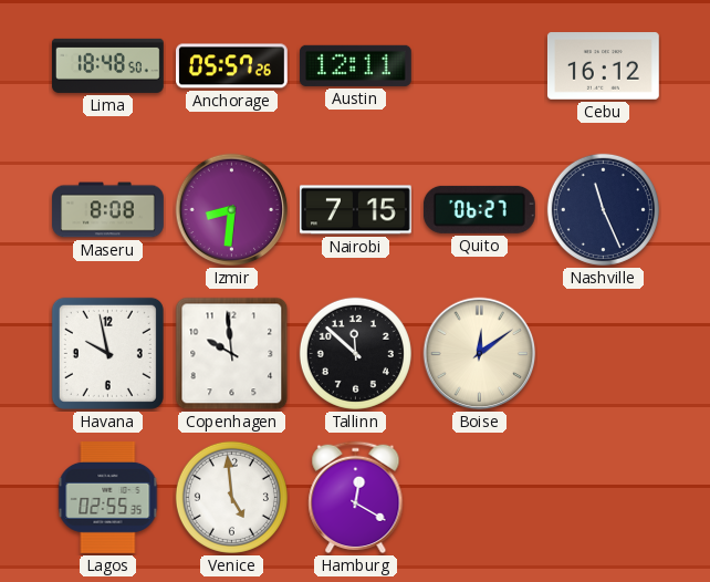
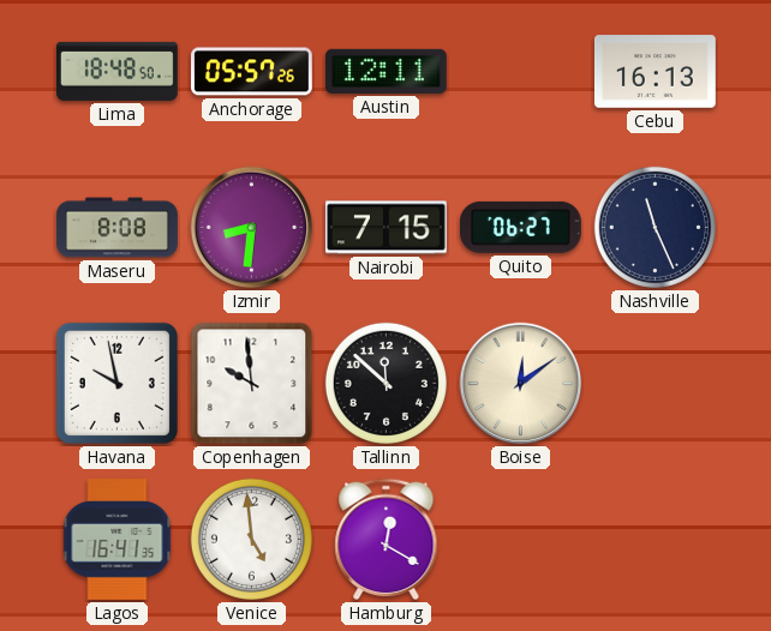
Cebu: 16:12 -> 16:13 (655, 72)
Lagos: 02:55 -> 16:41 (118, 540)
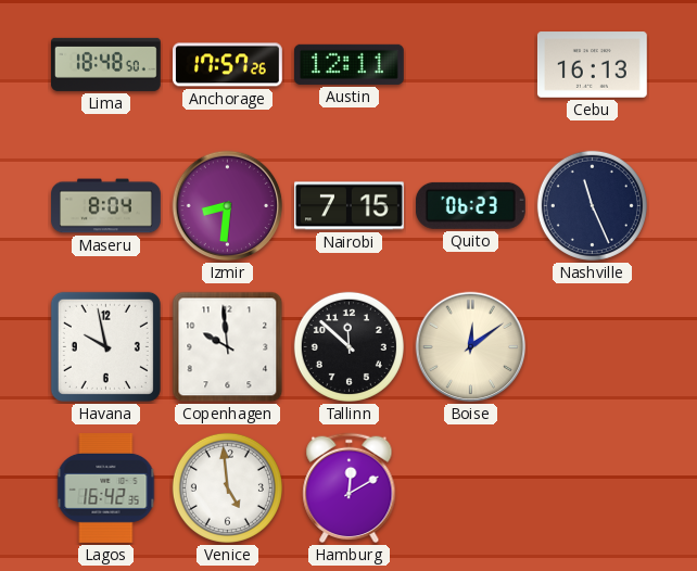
Anchorage: 05:57 -> 17:57 (228, 65)
Maseru: 8:08 -> 8:04 (106, 206)
Quito: 06:27 -> 06:23 (470, 205)
Lagos: 16:41 -> 16:42 (106, 488)
Hamburg: 12:20 -> 12:10 (350, 488)
